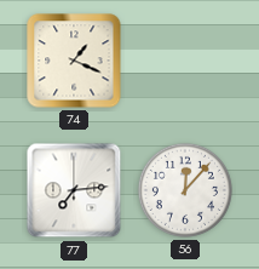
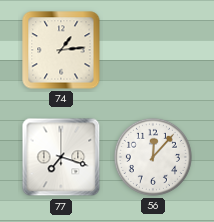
74: 1:19 -> 1:14 (61, 50)
77: 7:14 -> 7:18 (61, 157)
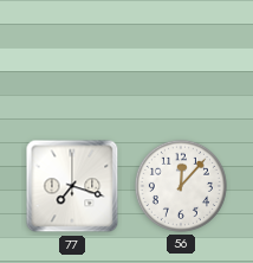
74: 1:14 -> none (61, 50)
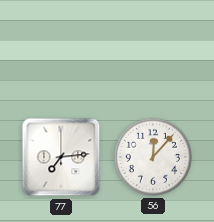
77: 7:18 -> 7:14 (61, 157)
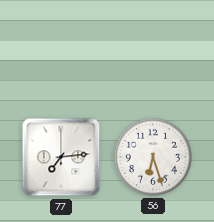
56: 12:07 -> 6:27 (153, 157)
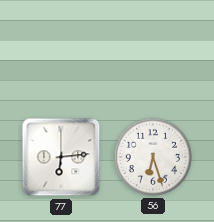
77: 7:14 -> 6:14 (61, 157)
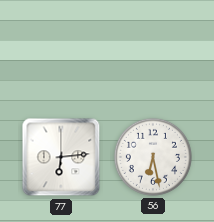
56: 6:27 -> 6:28 (153, 157)
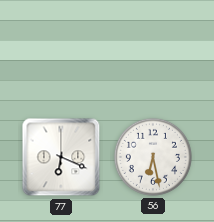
77: 6:14 -> 6:19 (61, 157)
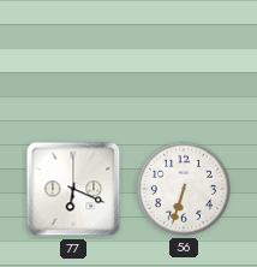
56: 6:28 -> 6:33 (184, 189)
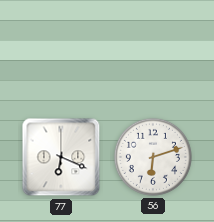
56: 6:33 -> 6:12 (153, 157)
